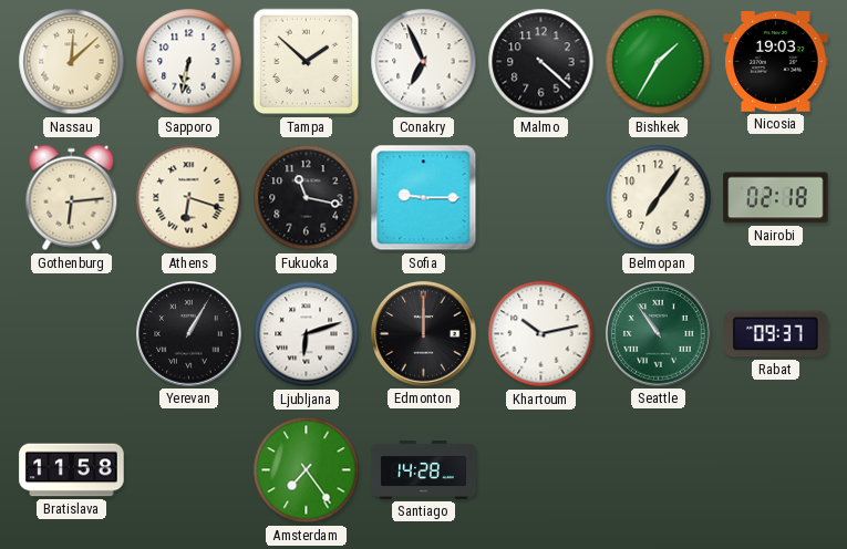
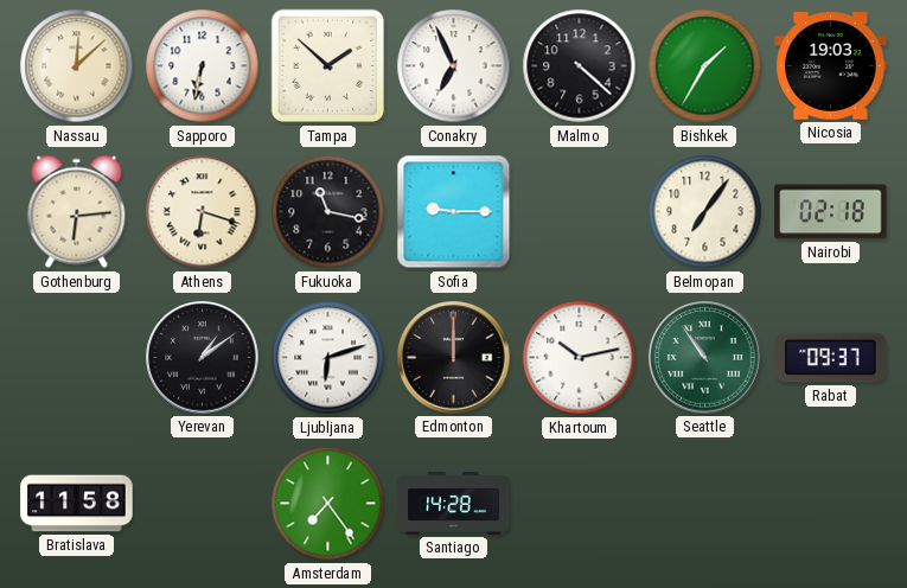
Yerevan: 1:05 -> 1:09 (203, 358)
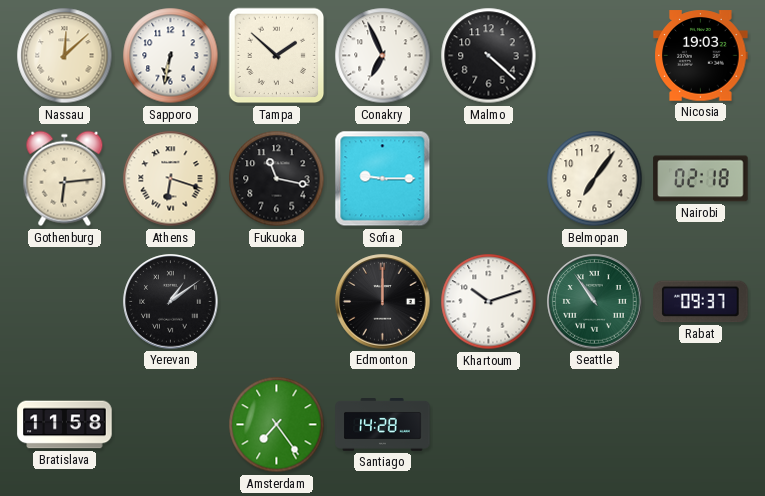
Bishkek: 1:35 -> none (705, 66)
Ljubljana: 6:12 -> none (328, 358)
Khartoum: 10:13 -> 10:12 (489, 302)
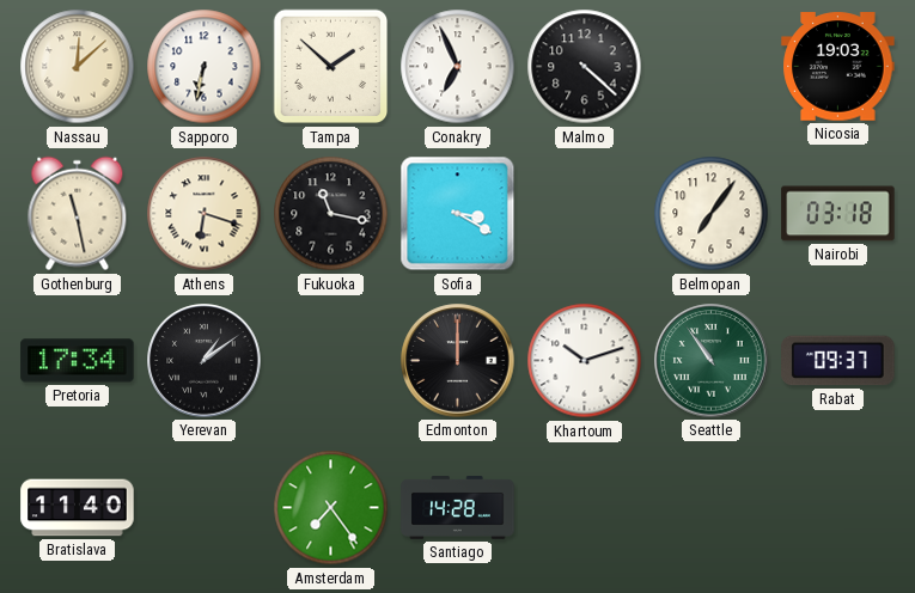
Gothenburg: 6:14 -> 11:28 (78, 214)
Sofia: 9:15 -> 3:20 (458, 214)
Nairobi: 02:18 -> 03:18 (838, 214)
Pretoria: none -> 17:34 (78, 361)
Bratislava: 11:58 -> 11:40 (78, 508)
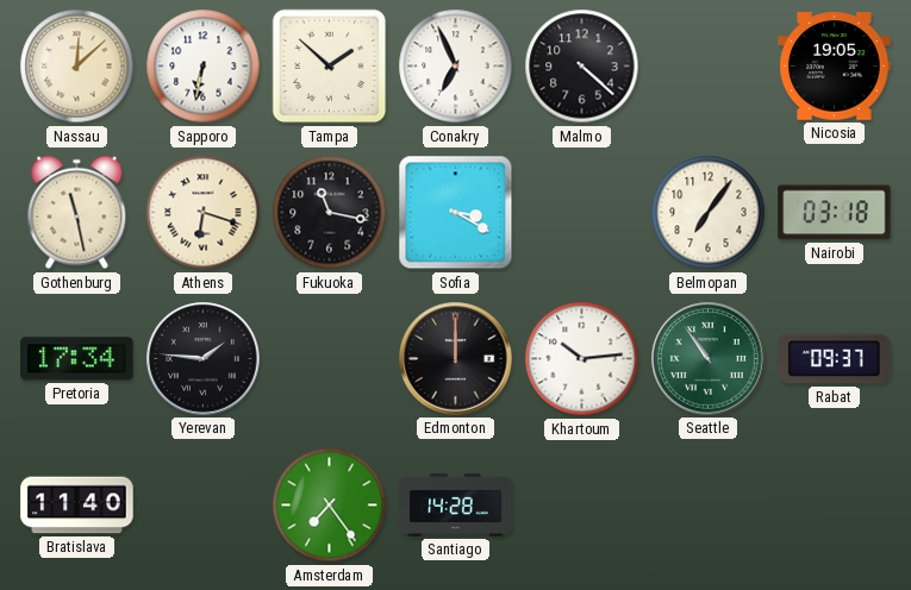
Nicosia: 19:03 -> 19:05 (835, 67)
Yerevan: 1:09 -> 1:46 (204, 359)
Khartoum: 10:12 -> 10:14 (582, 359)
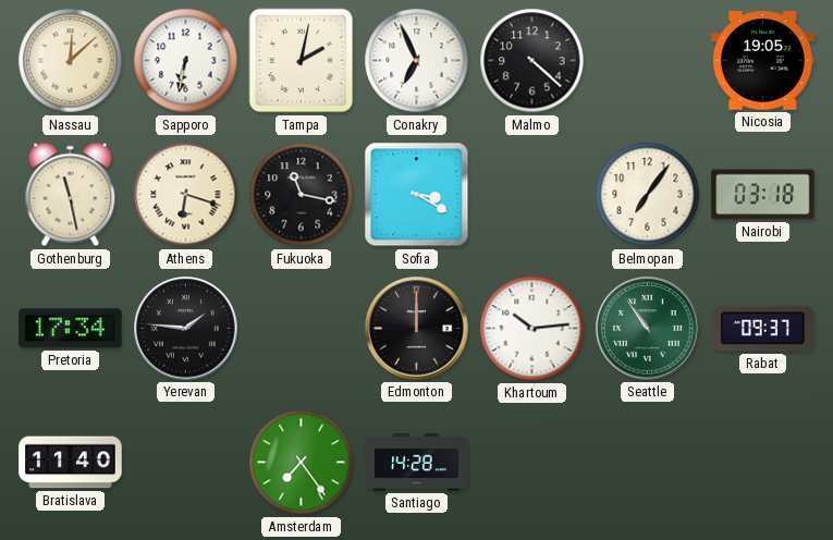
Tampa: 1:52 -> 2:02 (302, 61)
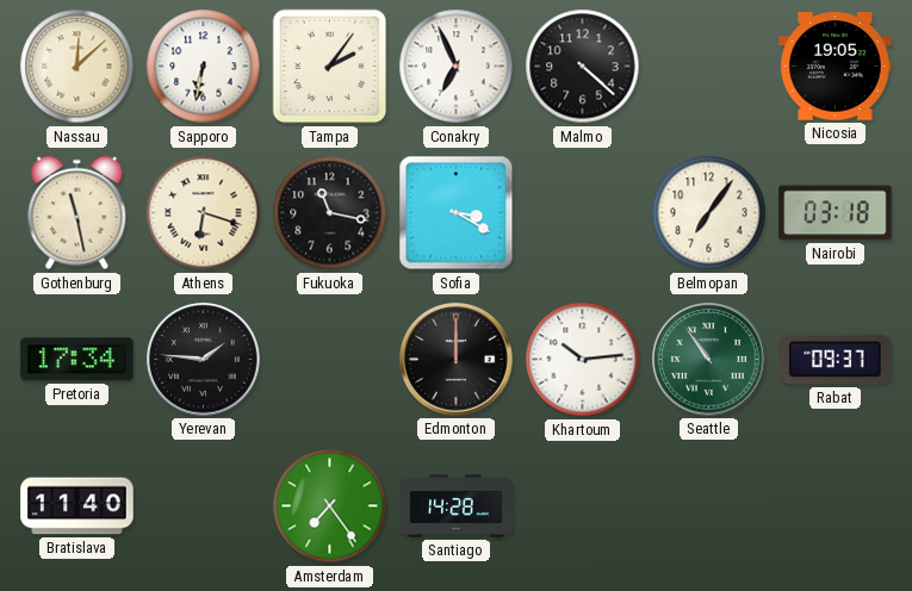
Tampa: 2:02 -> 2:06 (330, 67)
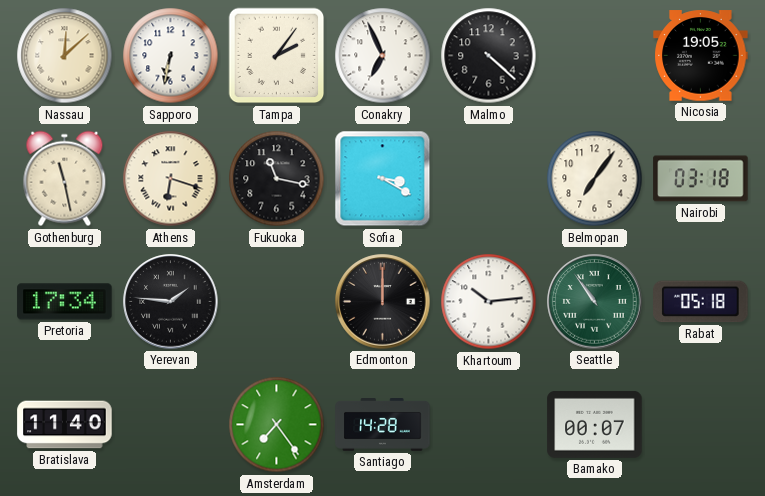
Rabat: 09:37 -> 05:18 (701, 302)
Bamako: none -> 00:07 (595, 424)
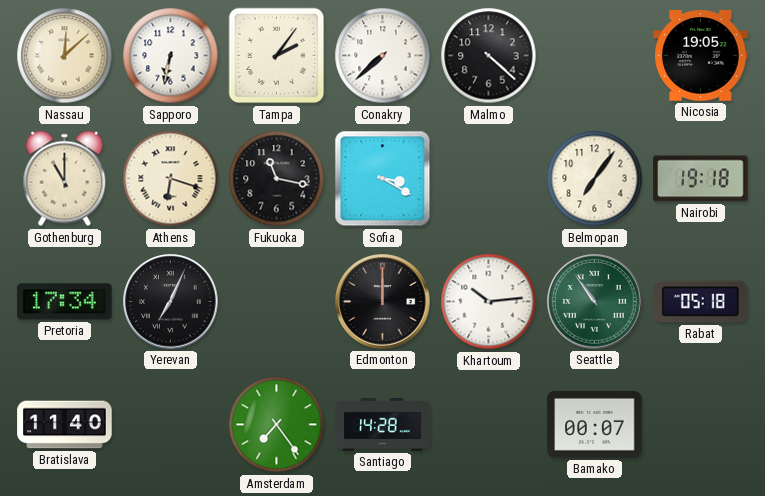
Conakry: 6:56 -> 7:38 (383, 56)
Gothenburg: 11:28 -> 11:00 (65, 179)
Nairobi: 03:18 -> 19:18 (701, 179)
Yerevan: 1:46 -> 7:04 (171, 302)
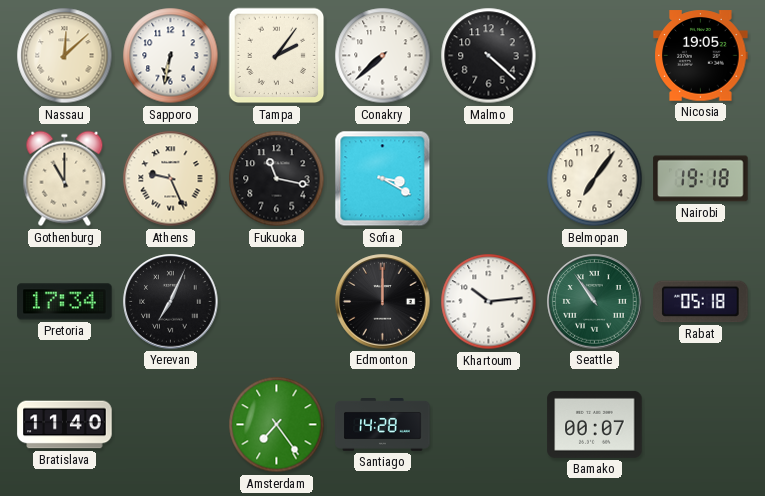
Athens: 6:18 -> 9:26 (171, 179)
